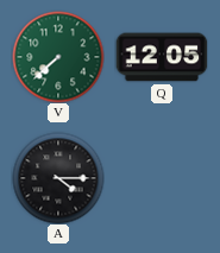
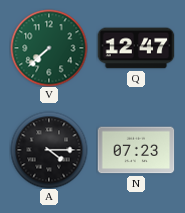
Q: 12:05 -> 12:47 (136, 48)
N: none -> 07:23 (136, 150)
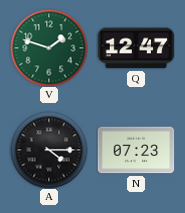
V: 7:38 -> 1:48 (49, 48)
